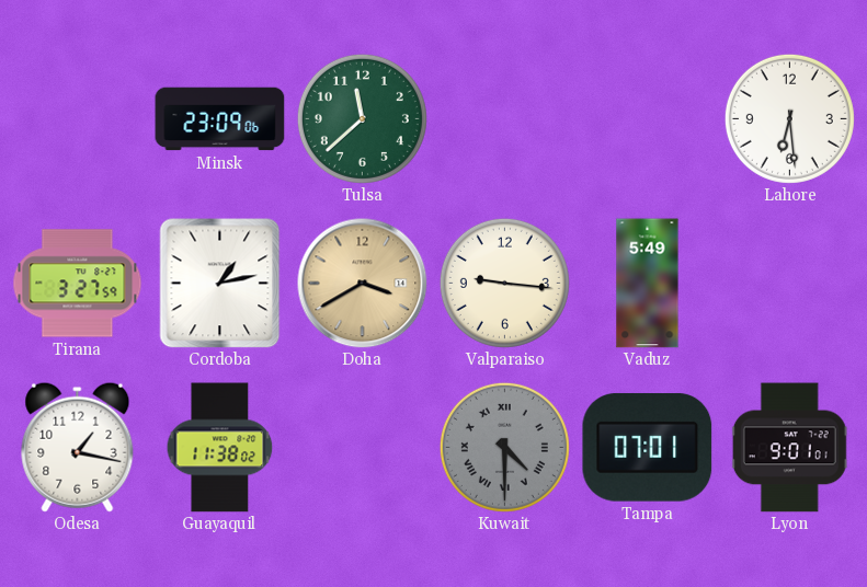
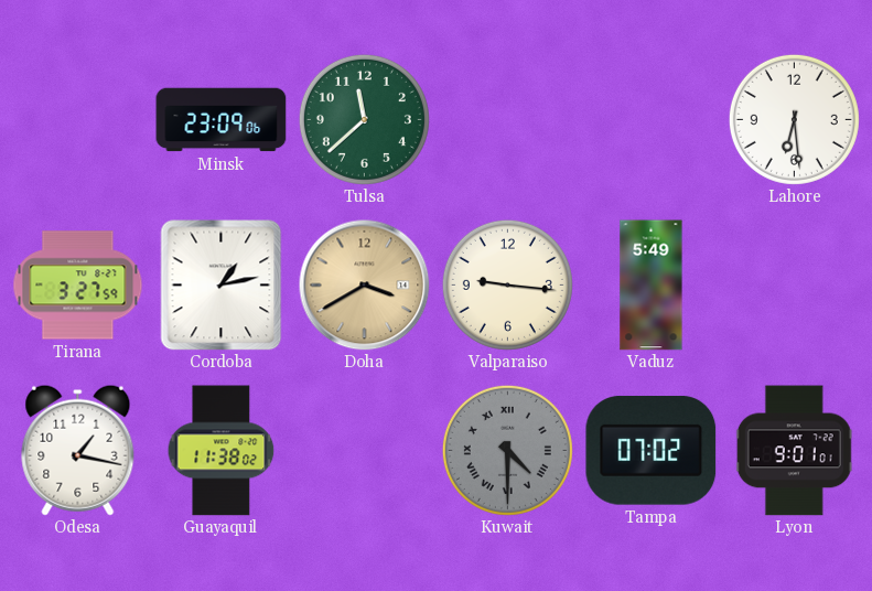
Tampa: 07:01 -> 07:02 (652, 450)
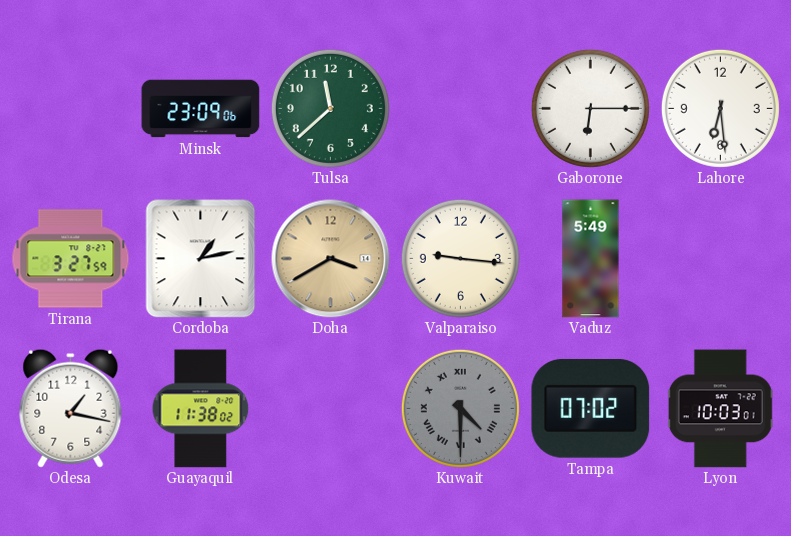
Gaborone: none -> 6:15 (590, 108)
Lyon: 9:01 -> 10:03 (720, 409)
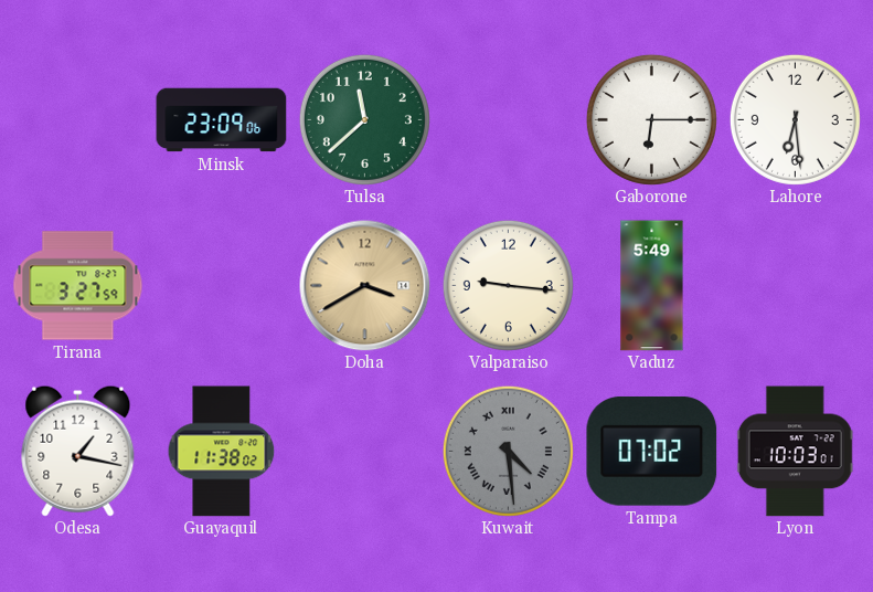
Cordoba: 1:13 -> none (201, 259)
Kuwait: 4:30 -> 4:29 (508, 451)
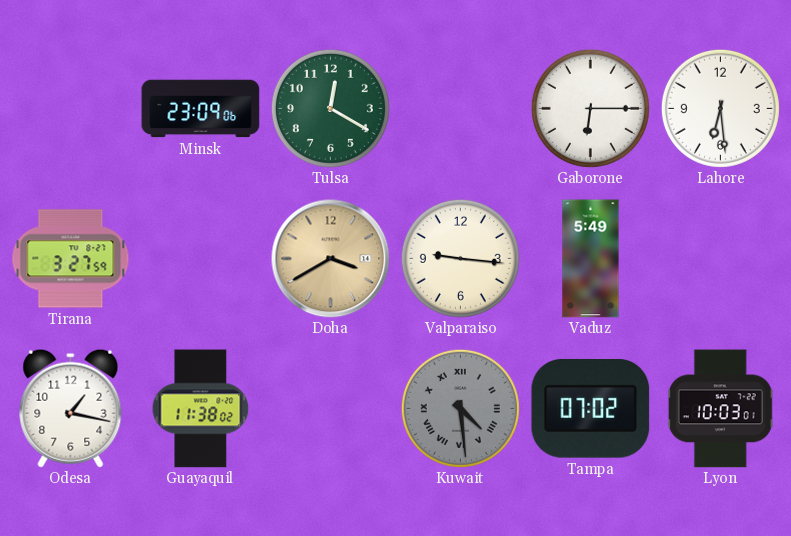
Tulsa: 11:38 -> 12:20 (330, 108)
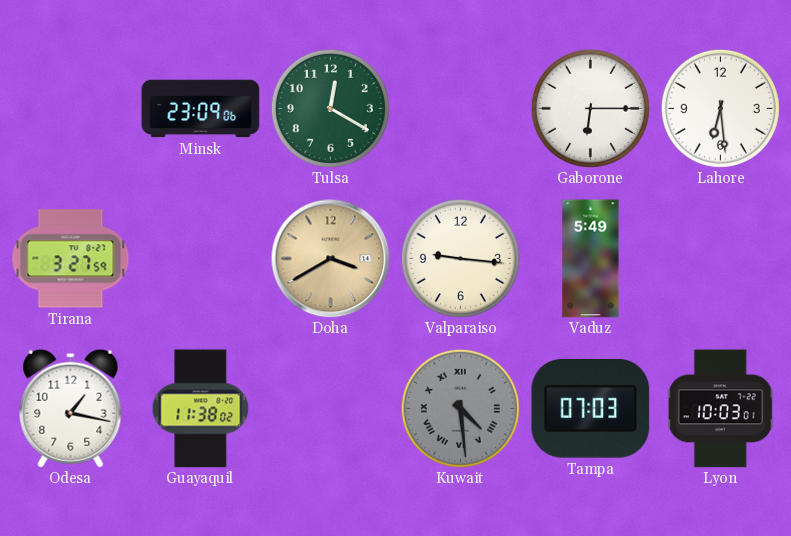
Tampa: 07:02 -> 07:03 (591, 408)
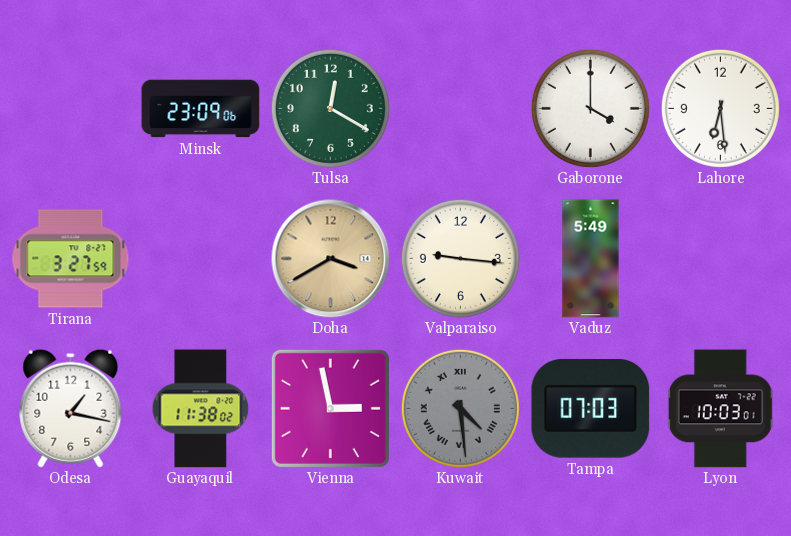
Gaborone: 6:15 -> 4:00 (590, 108)
Vienna: none -> 2:58 (330, 408)
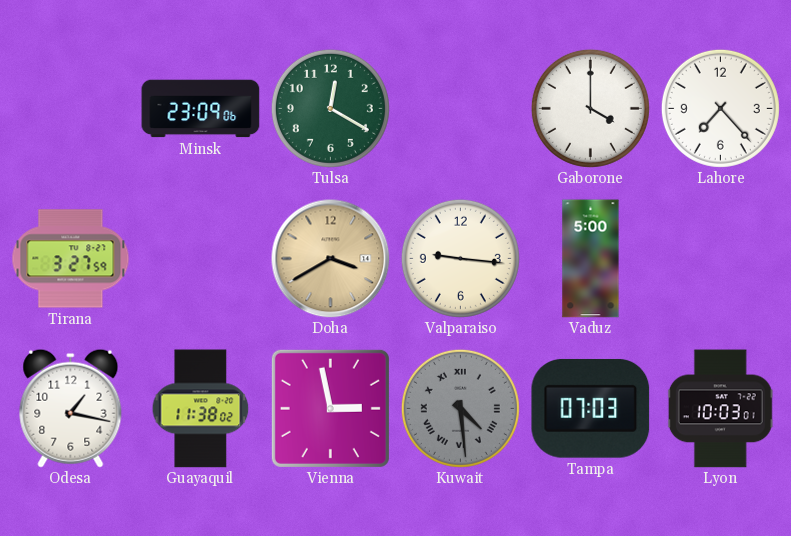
Lahore: 6:29 -> 7:23 (720, 108)
Vaduz: 5:49 -> 5:00 (591, 259)
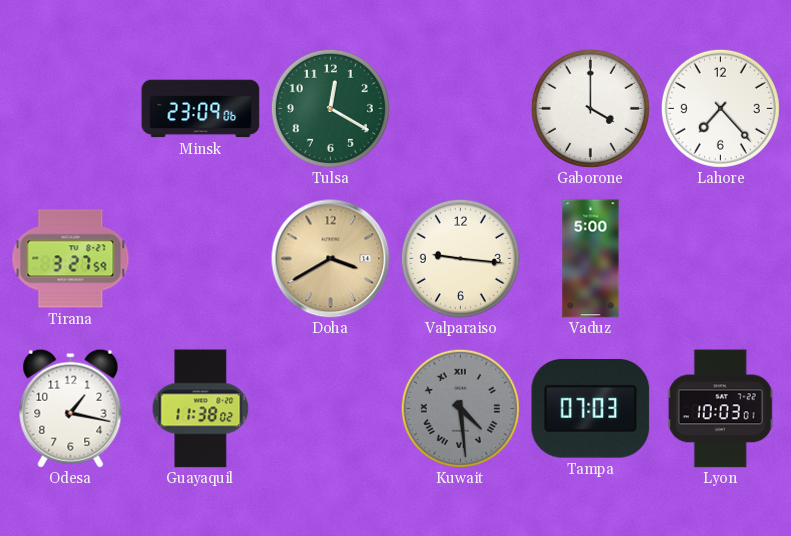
Vienna: 2:58 -> none (330, 408)
